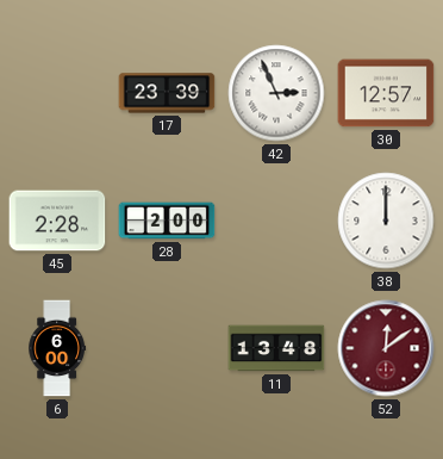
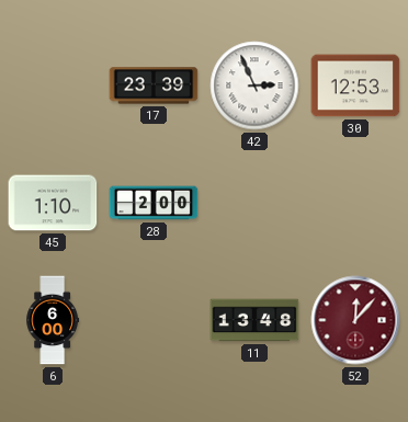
30: 12:57 -> 12:53 (355, 85)
45: 2:28 -> 1:10 (53, 203)
38: 12:00 -> none (386, 221)
52: 12:09 -> 12:07 (355, 320)
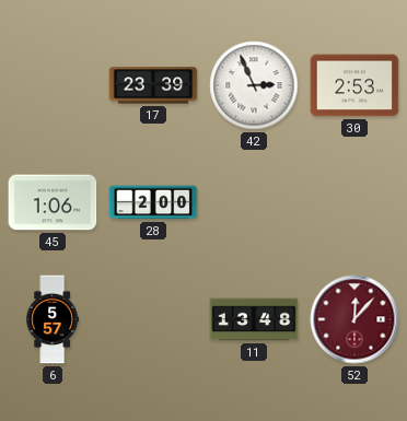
30: 12:53 -> 2:53 (354, 85)
45: 1:10 -> 1:06 (53, 202)
6: 6:00 -> 5:57 (53, 319)
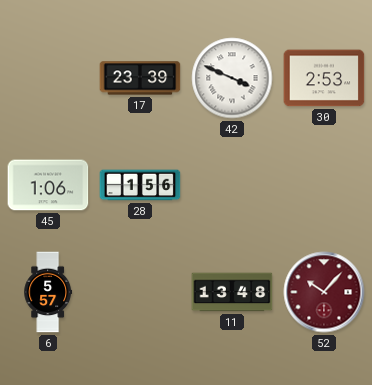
42: 2:56 -> 3:49 (232, 78)
28: 2:00 -> 1:56 (140, 185)
52: 12:07 -> 10:07 (324, 292)
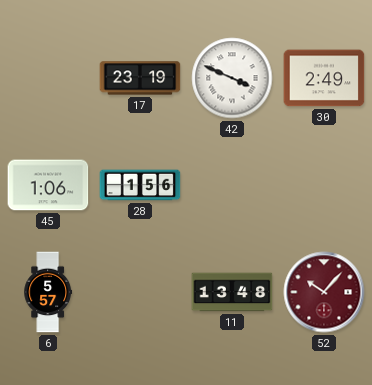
17: 23:39 -> 23:19 (140, 78)
30: 2:53 -> 2:49 (324, 78)
